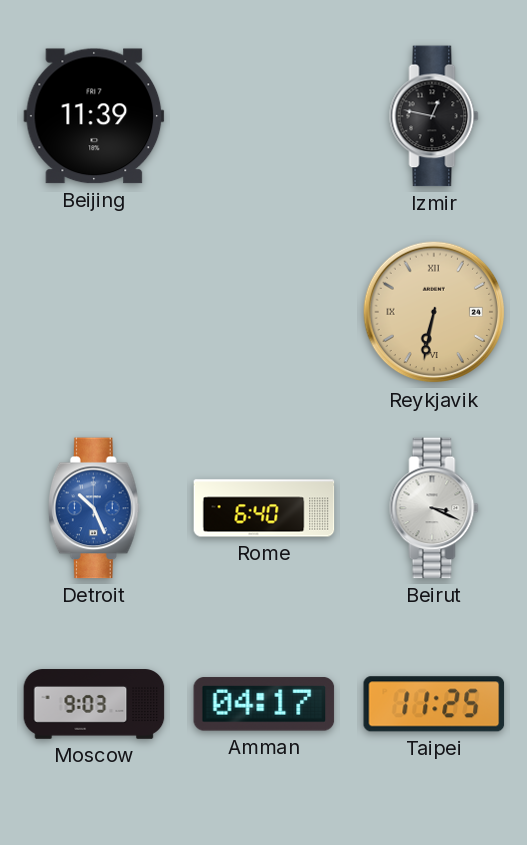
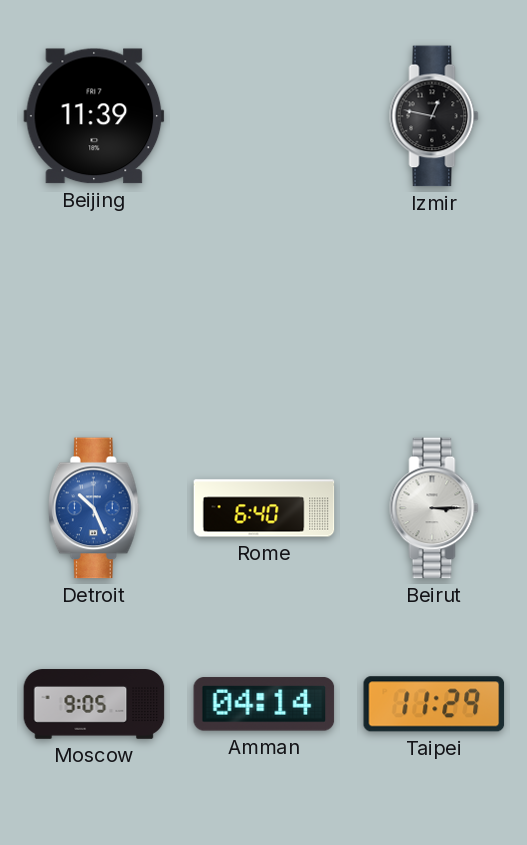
Reykjavik: 6:32 -> none (434, 312)
Beirut: 3:19 -> 3:15 (434, 508)
Moscow: 9:03 -> 9:05 (94, 704)
Amman: 04:17 -> 04:14 (264, 704)
Taipei: 11:25 -> 11:29 (434, 704)
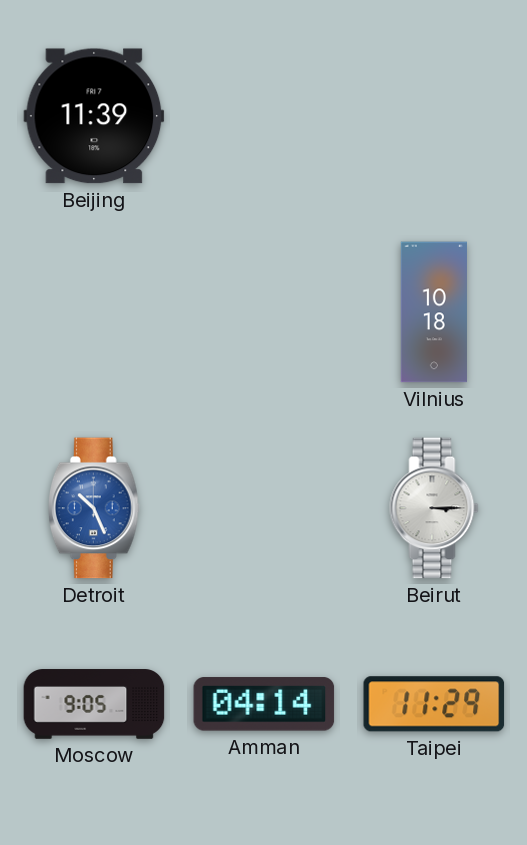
Izmir: 12:47 -> none (434, 116)
Vilnius: none -> 10:18 (434, 312)
Rome: 6:40 -> none (264, 508)
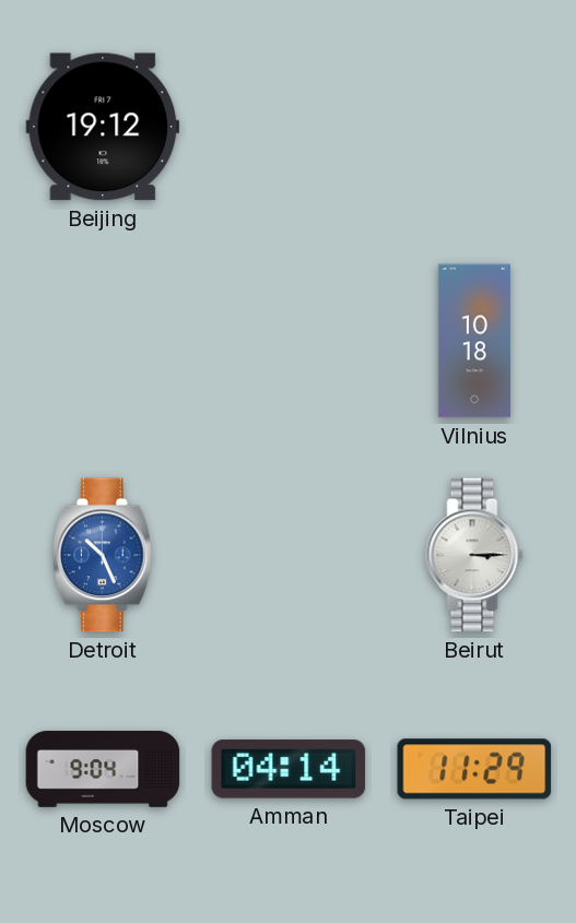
Beijing: 11:39 -> 19:12 (103, 127)
Moscow: 9:05 -> 9:04 (103, 769)
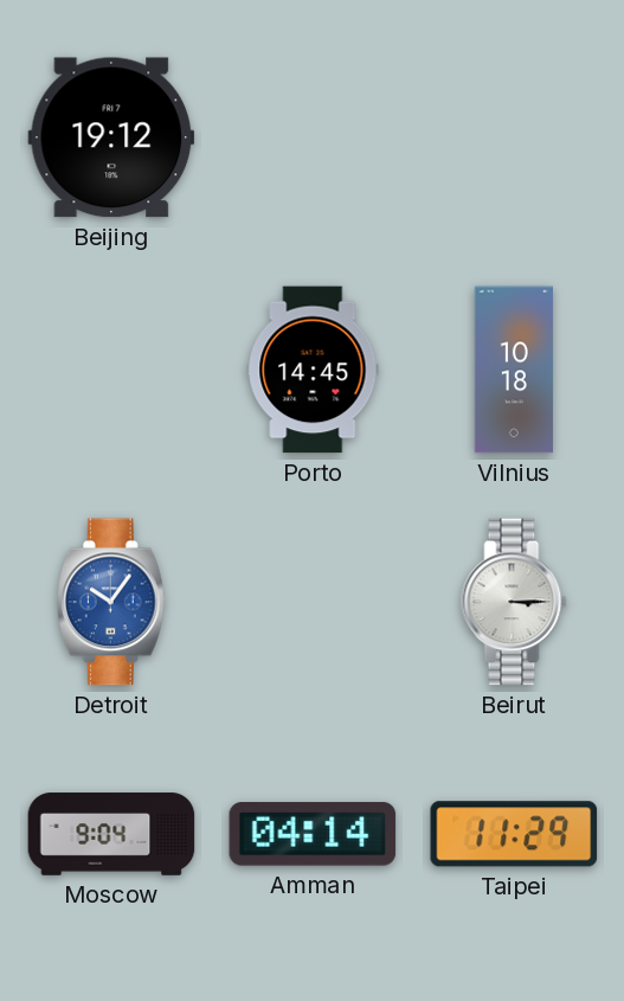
Porto: none -> 14:45 (313, 370)
Detroit: 10:26 -> 10:06 (111, 602)
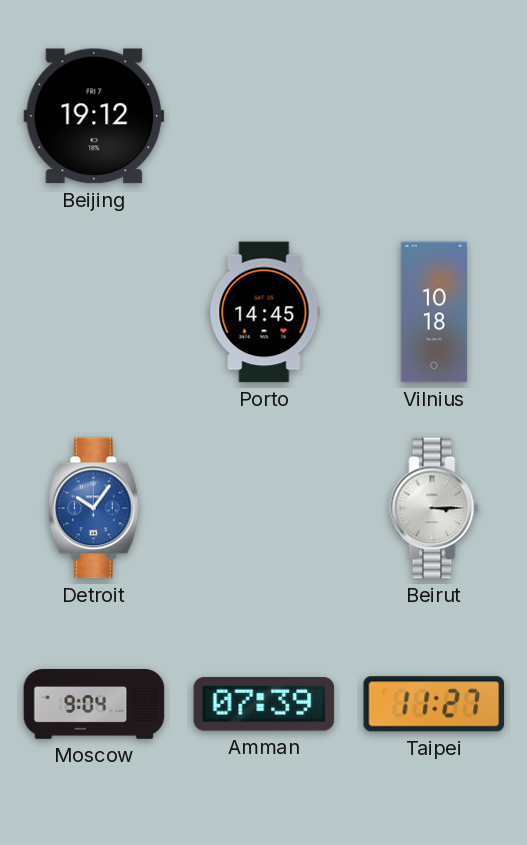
Amman: 04:14 -> 07:39 (264, 704)
Taipei: 11:29 -> 11:27 (434, 704)
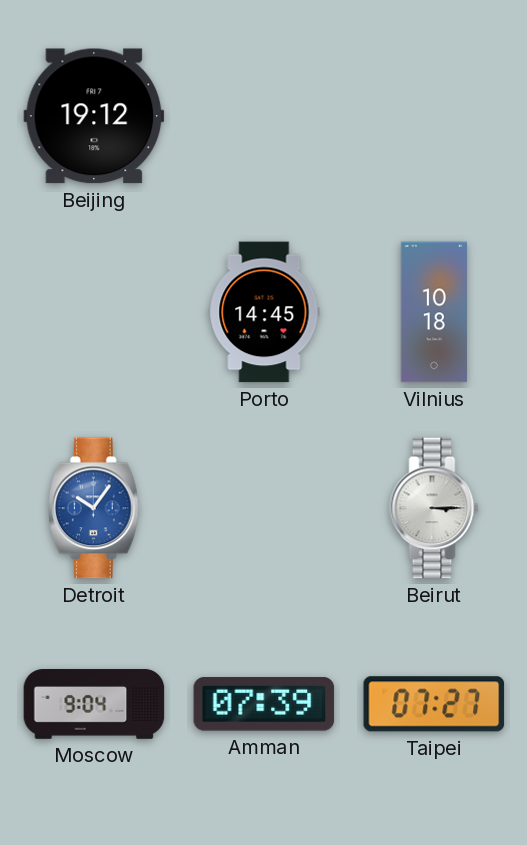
Taipei: 11:27 -> 07:27 (434, 704)
